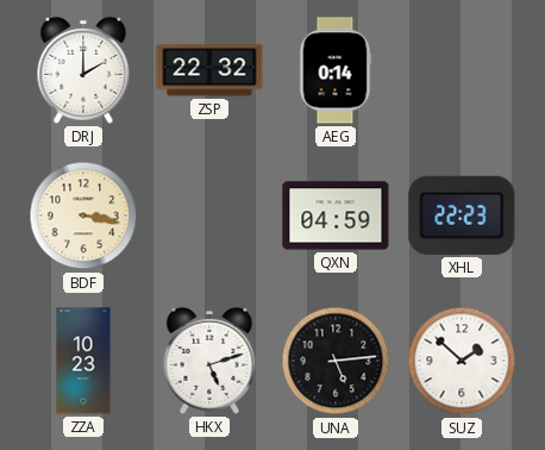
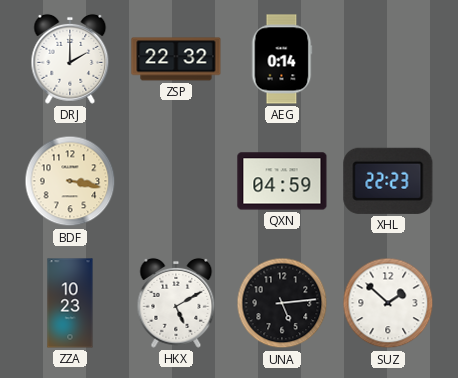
HKX: 5:12 -> 5:10 (176, 303)
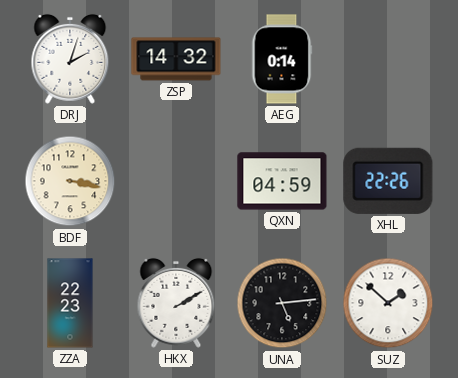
DRJ: 2:00 -> 2:03 (70, 59)
ZSP: 22:32 -> 14:32 (176, 59)
XHL: 22:23 -> 22:26 (388, 181)
ZZA: 10:23 -> 22:23 (70, 303)
HKX: 5:10 -> 2:10 (176, 303)
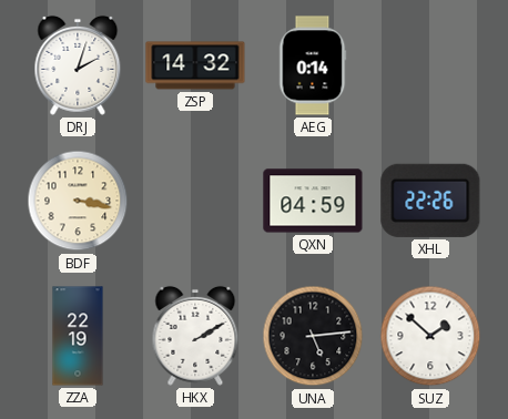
ZZA: 22:23 -> 22:19 (78, 336)
